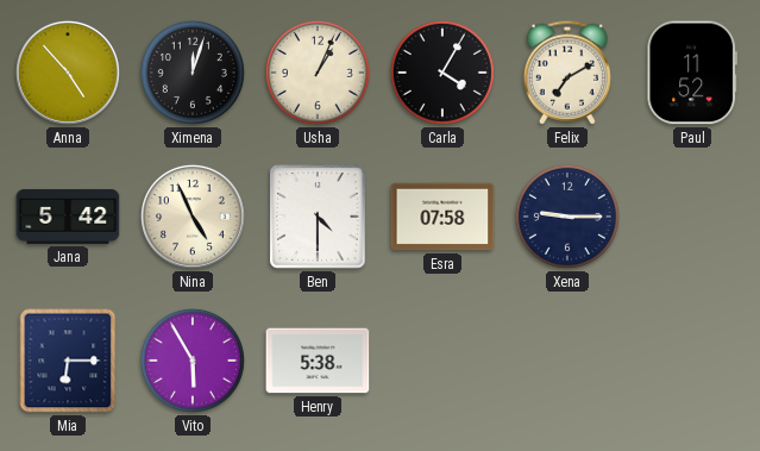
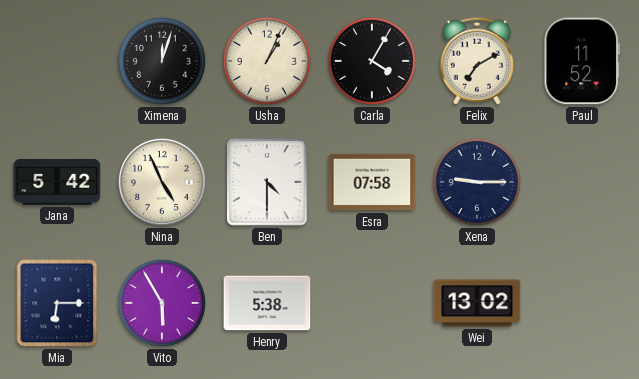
Anna: 4:53 -> none (68, 73)
Wei: none -> 13:02 (477, 303)
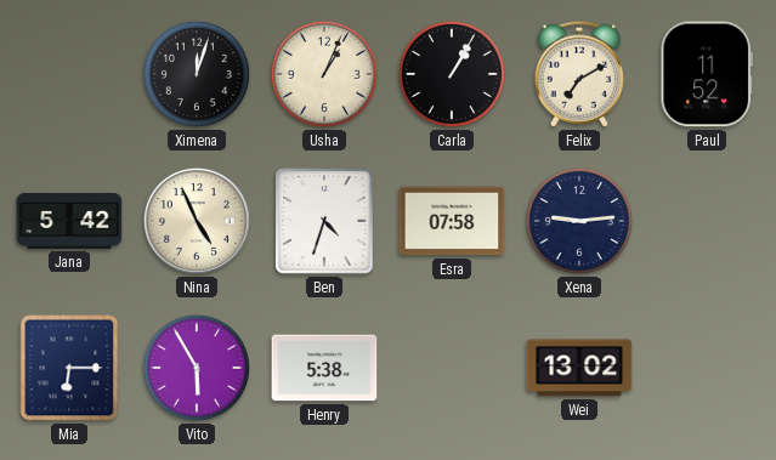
Carla: 4:05 -> 1:05 (452, 74)
Ben: 4:30 -> 4:33 (325, 222)
Xena: 9:15 -> 9:14 (579, 221)
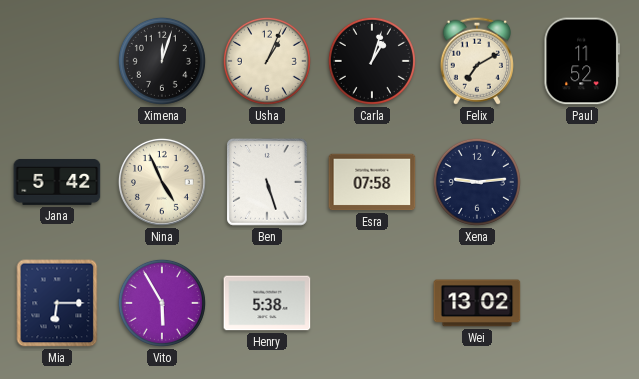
Carla: 1:05 -> 1:03 (372, 61)
Ben: 4:33 -> 5:27 (268, 183)
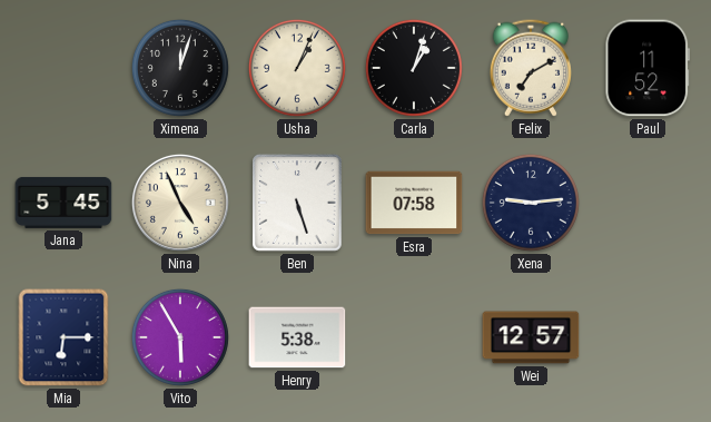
Jana: 5:42 -> 5:45 (63, 203)
Wei: 13:02 -> 12:57 (531, 337)
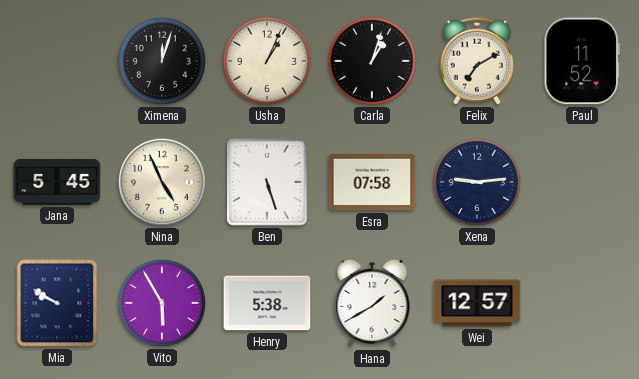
Mia: 6:15 -> 9:50 (57, 303)
Hana: none -> 1:40 (372, 303)
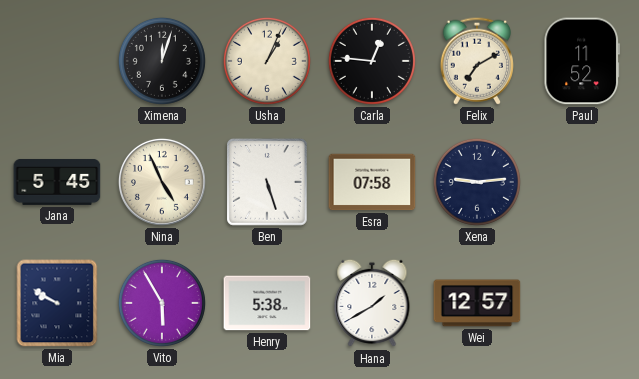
Carla: 1:03 -> 12:46 (372, 61)
